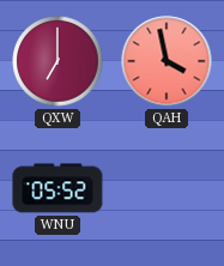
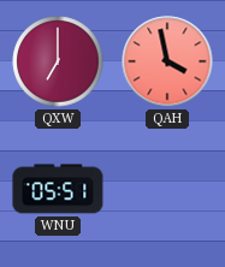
WNU: 05:52 -> 05:51 (58, 189)
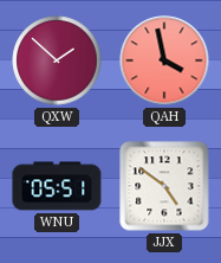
QXW: 7:00 -> 1:52 (57, 60)
JJX: none -> 4:51 (164, 186)
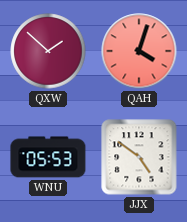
QAH: 3:58 -> 4:03 (139, 51)
WNU: 05:51 -> 05:53 (48, 157)
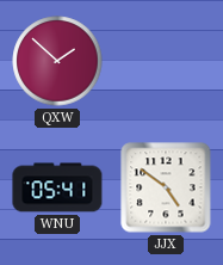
QAH: 4:03 -> none (139, 51)
WNU: 05:53 -> 05:41 (57, 187)
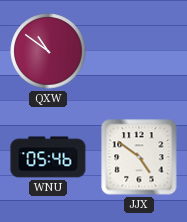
QXW: 1:52 -> 10:51 (48, 51)
WNU: 05:41 -> 05:46 (48, 157)
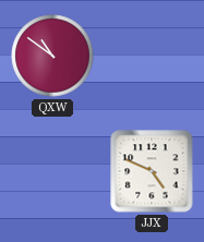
WNU: 05:46 -> none (48, 157)
JJX: 4:51 -> 4:49 (152, 171)
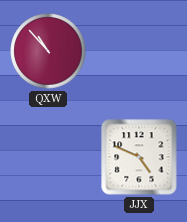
QXW: 10:51 -> 10:53 (48, 51)
